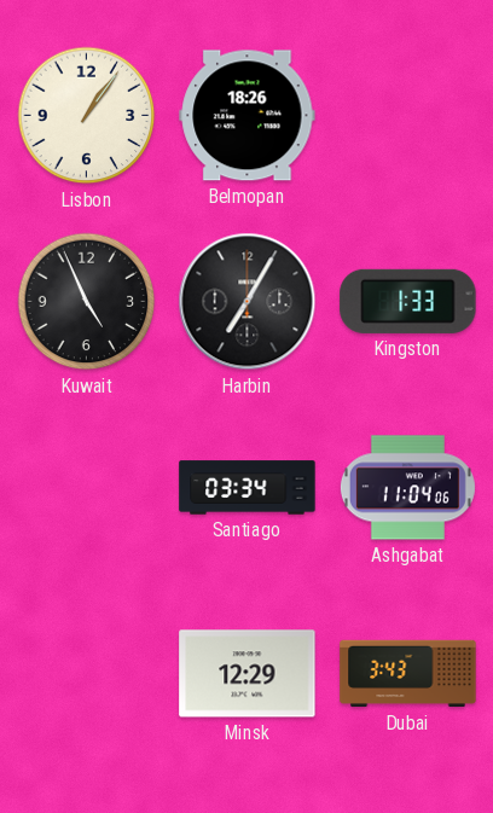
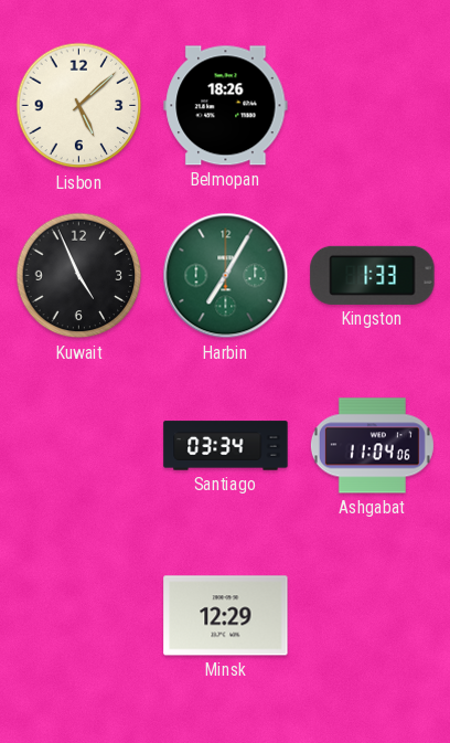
Lisbon: 1:06 -> 5:08 (79, 106)
Harbin dial: black -> green (226, 276)
Dubai: 3:43 -> none (408, 674)
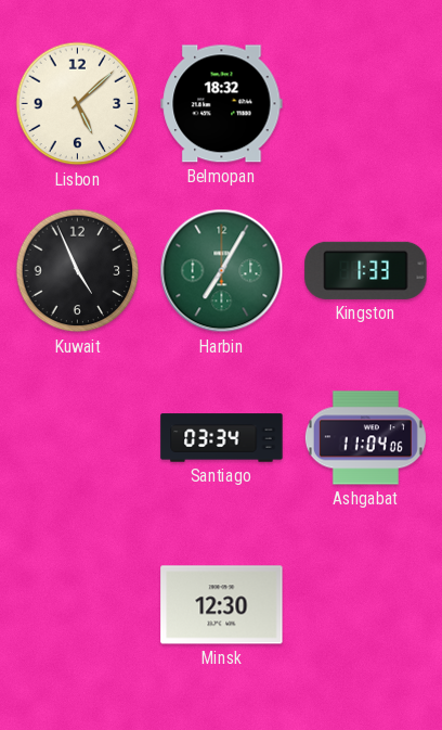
Belmopan: 18:26 -> 18:32 (222, 104)
Minsk: 12:29 -> 12:30 (222, 605)
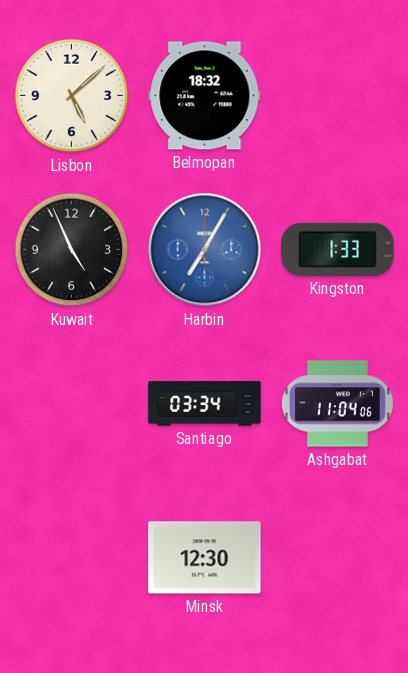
Harbin dial: green -> blue (205, 250)
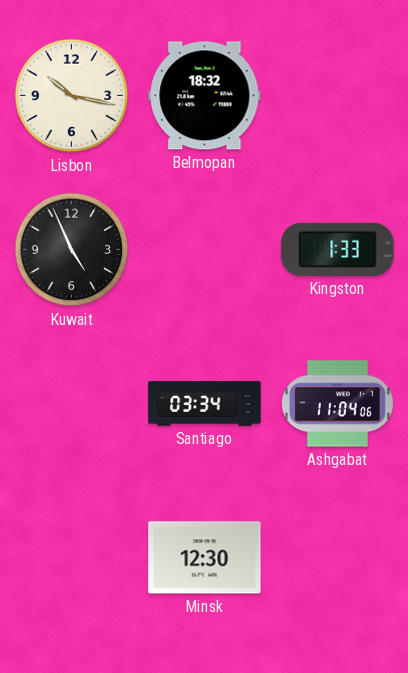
Lisbon: 5:08 -> 10:17 (72, 96)
Harbin: 7:05 -> none (205, 250)
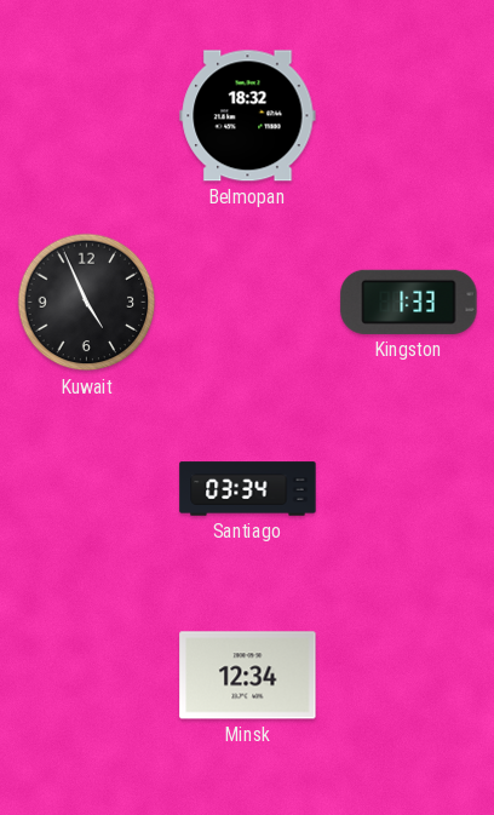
Lisbon: 10:17 -> none (72, 96)
Ashgabat: 11:04 -> none (337, 404)
Minsk: 12:30 -> 12:34 (248, 676)
